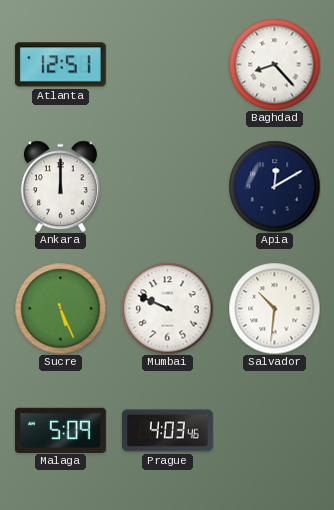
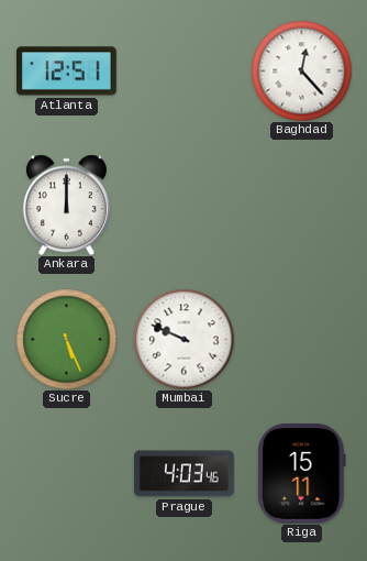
Baghdad: 8:23 -> 12:23 (301, 70)
Apia: 12:10 -> none (274, 186)
Salvador: 10:31 -> none (274, 308)
Malaga: 5:09 -> none (60, 430)
Riga: none -> 15:11 (302, 473)
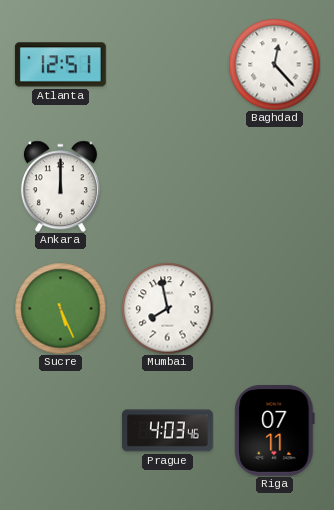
Mumbai: 9:49 -> 7:58 (167, 308)
Riga: 15:11 -> 07:11 (275, 430)
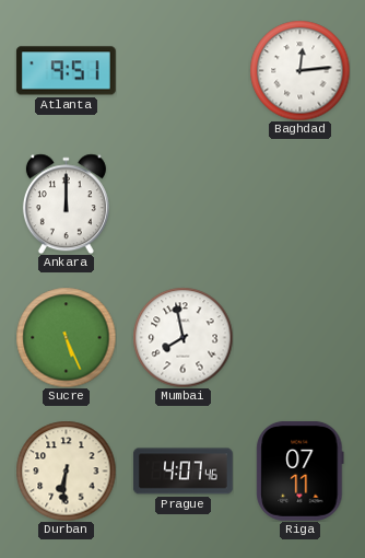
Atlanta: 12:51 -> 9:51 (66, 71)
Baghdad: 12:23 -> 12:14 (299, 70)
Durban: none -> 6:31 (66, 470)
Prague: 4:03 -> 4:07 (182, 472)
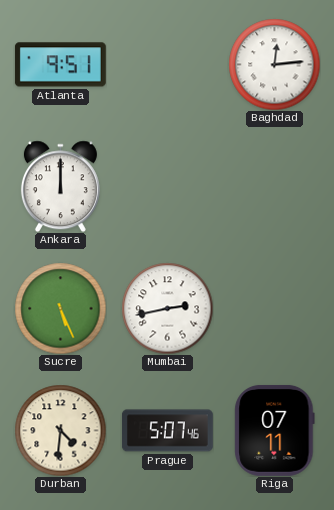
Mumbai: 7:58 -> 2:43 (167, 308)
Durban: 6:31 -> 4:31 (60, 430)
Prague: 4:07 -> 5:07 (167, 431)
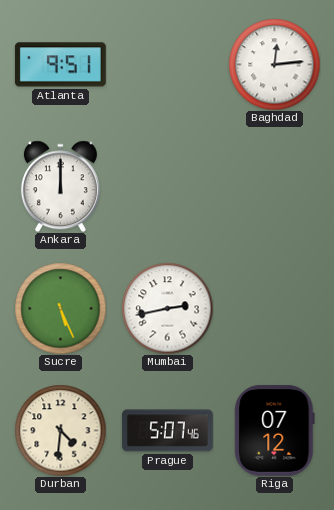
Riga: 07:11 -> 07:12 (275, 430)
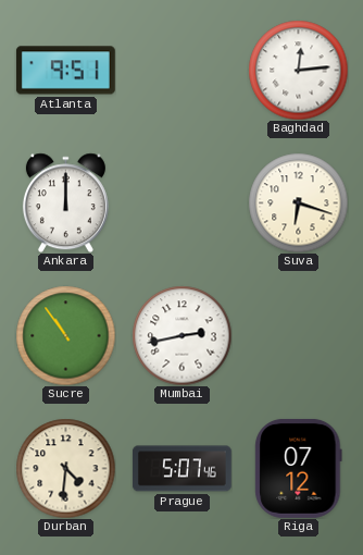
Suva: none -> 6:18 (298, 202)
Sucre: 5:26 -> 10:54 (65, 335)
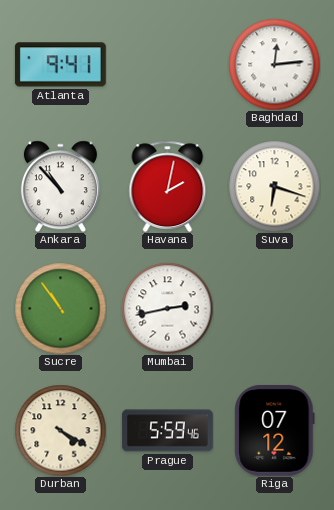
Atlanta: 9:51 -> 9:41 (60, 65)
Ankara: 12:00 -> 10:53 (60, 186)
Havana: none -> 2:02 (168, 186)
Durban: 4:31 -> 4:20 (60, 430)
Prague: 5:07 -> 5:59 (167, 431)
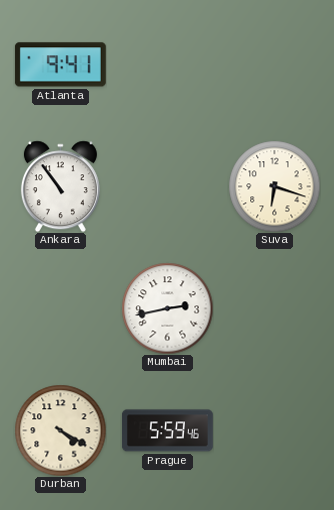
Baghdad: 12:14 -> none (274, 64)
Ankara: 10:53 -> 10:54 (60, 186)
Havana: 2:02 -> none (168, 186)
Sucre: 10:54 -> none (60, 308)
Riga: 07:12 -> none (275, 430)
